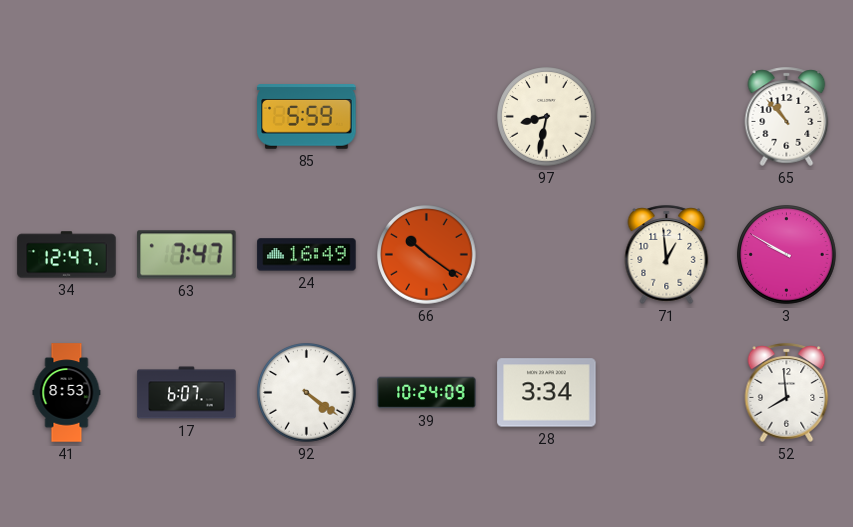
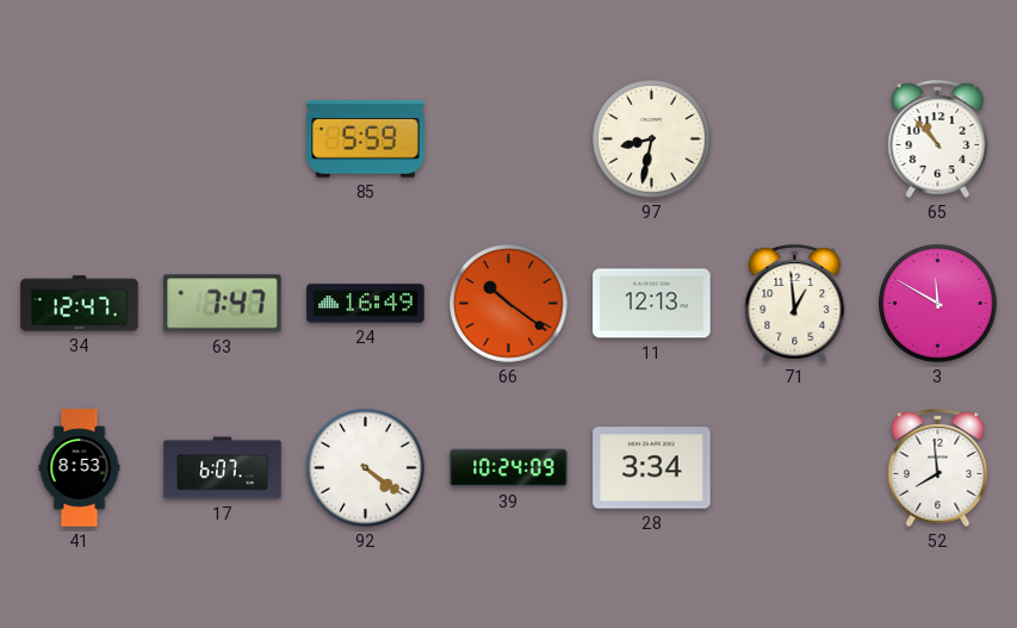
11: none -> 12:13 (652, 304)
3: 9:50 -> 11:50 (938, 304)
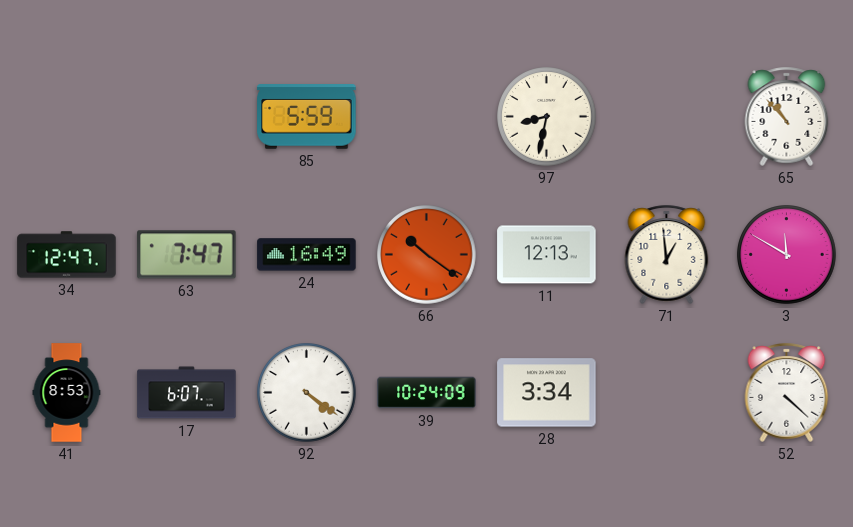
52: 7:59 -> 4:22 (787, 392)
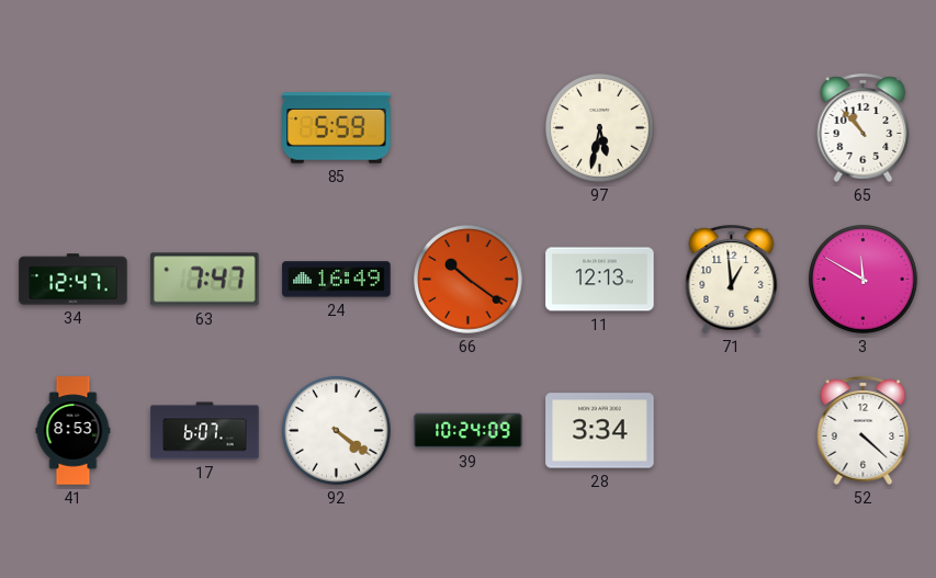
97: 8:32 -> 5:32 (600, 128)
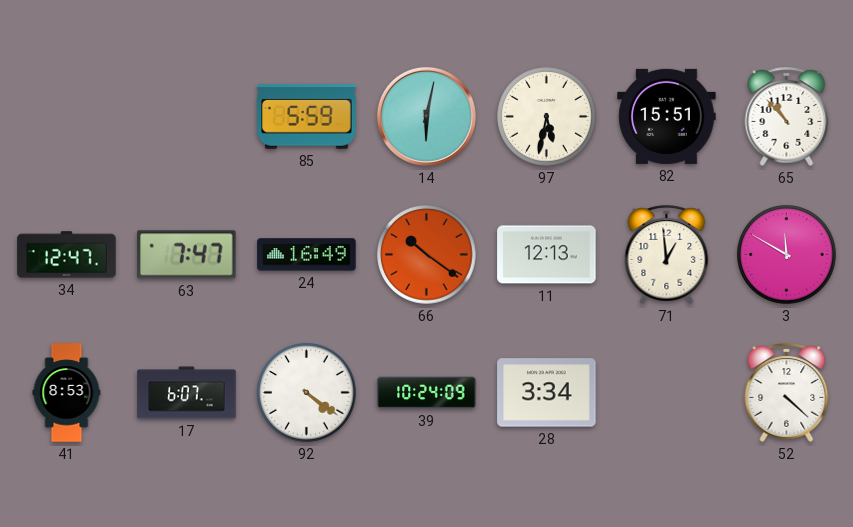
14: none -> 6:02 (426, 116)
82: none -> 15:51 (667, 116)
